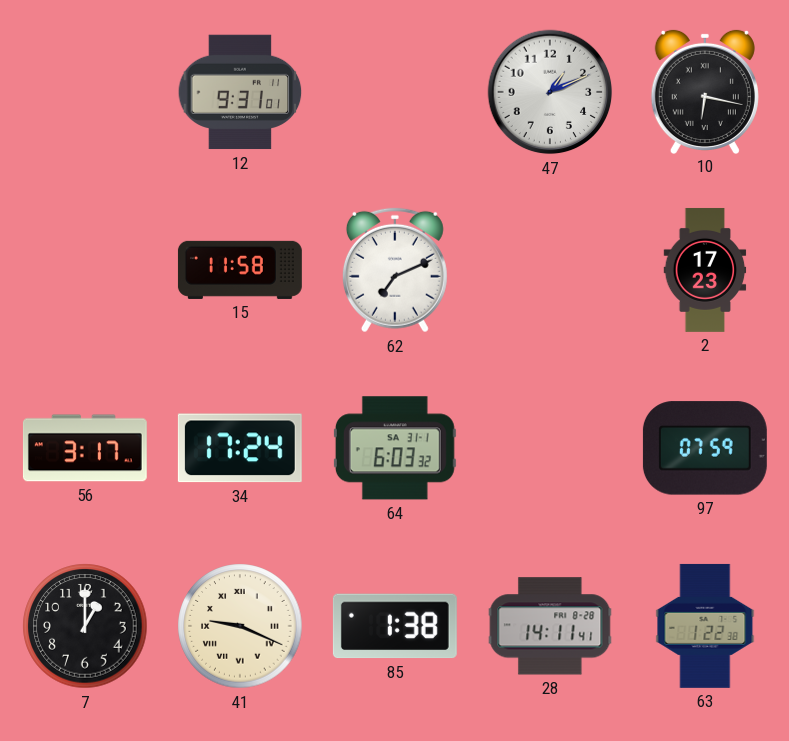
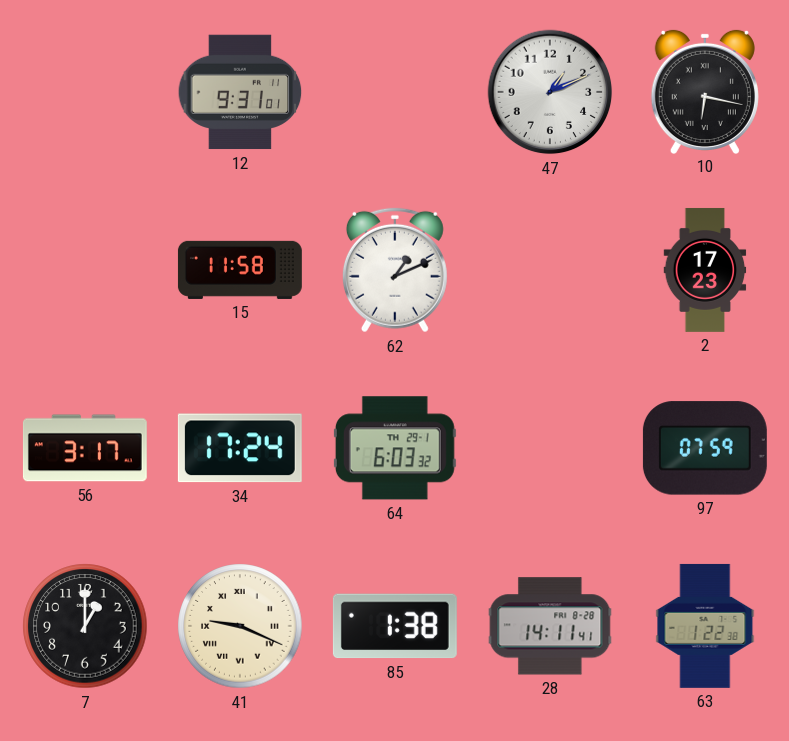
62: 7:11 -> 1:11 (395, 270)
64 date: SA 31-1 -> TH 29-1 (395, 448)
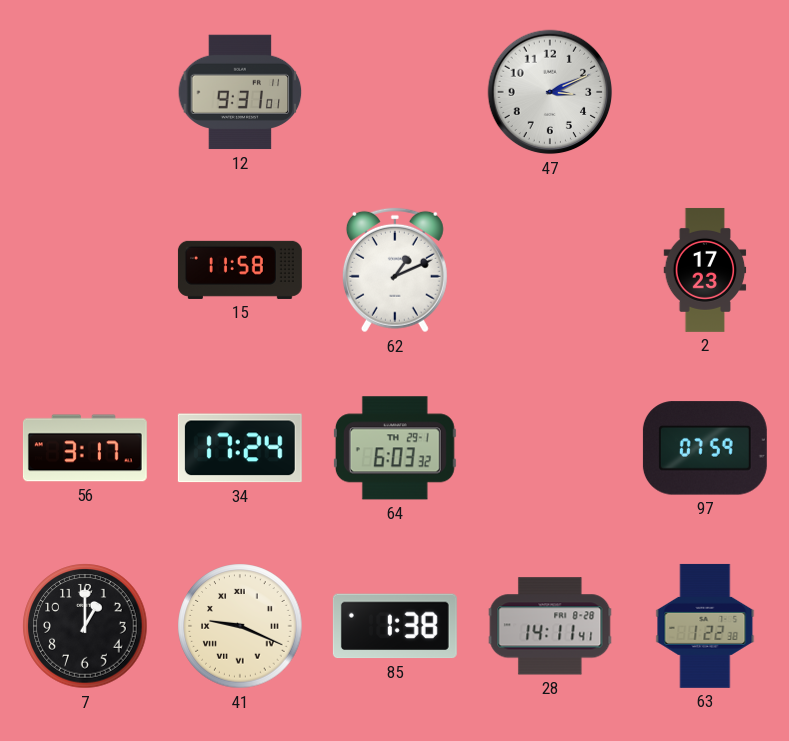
47: 1:11 -> 3:11 (550, 92)
10: 6:17 -> none (705, 91)
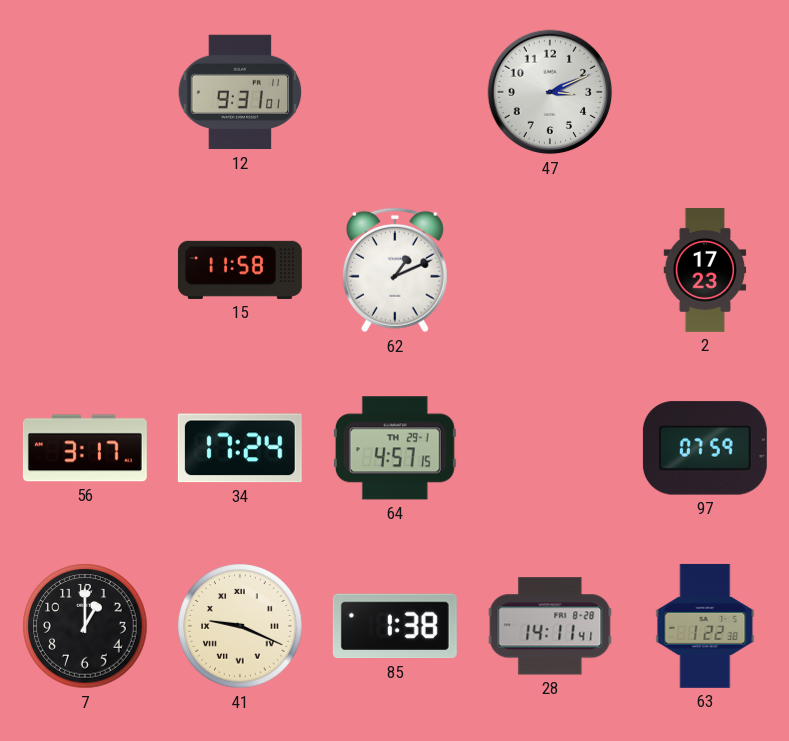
64: 6:03 -> 4:57 (395, 448)
